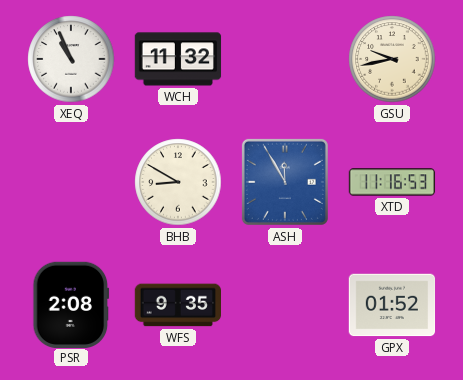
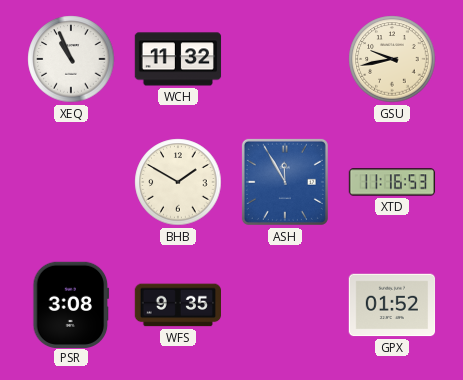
BHB: 8:50 -> 1:50 (178, 182)
PSR: 2:08 -> 3:08 (71, 304)
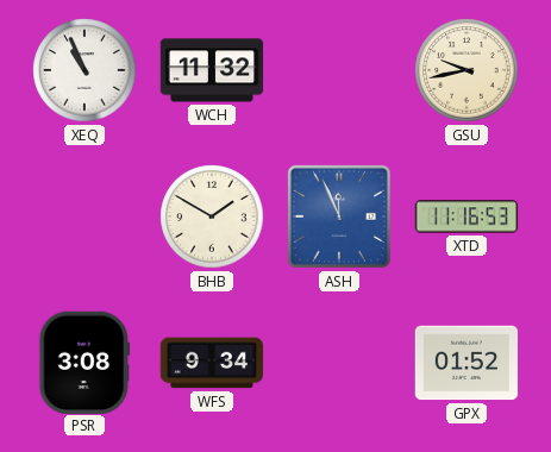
ASH: 11:55 -> 11:56 (339, 216)
WFS: 9:35 -> 9:34 (211, 363)
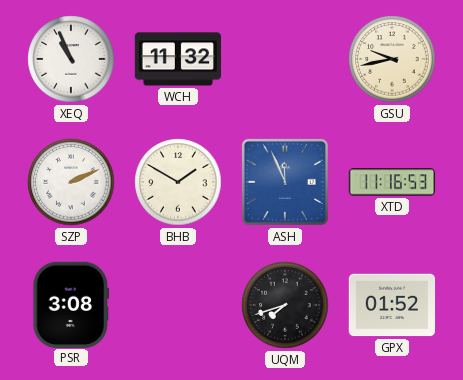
SZP: none -> 2:11 (71, 182)
WFS: 9:34 -> none (211, 363)
UQM: none -> 7:42 (285, 305)
